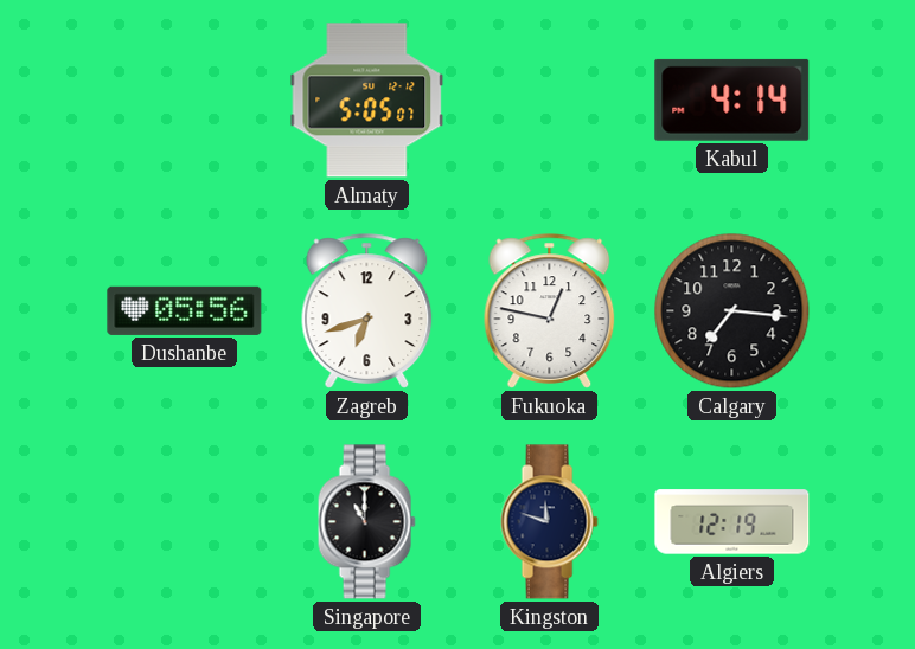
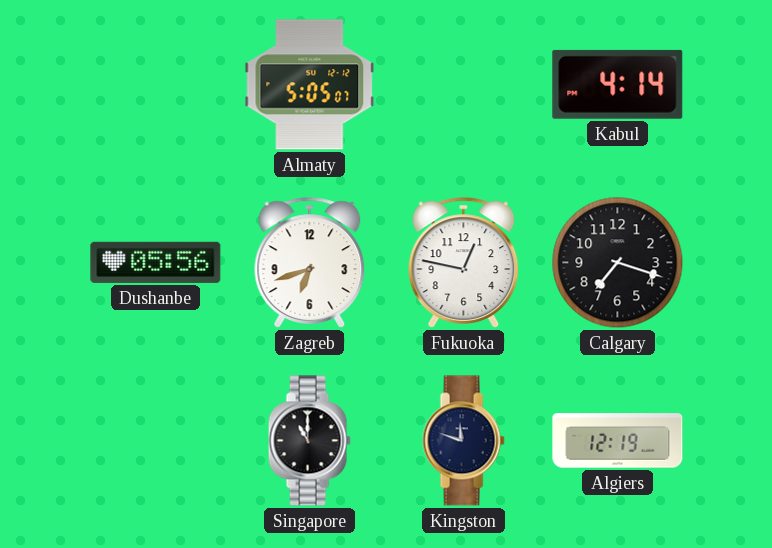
Calgary: 7:16 -> 7:18 (618, 263)
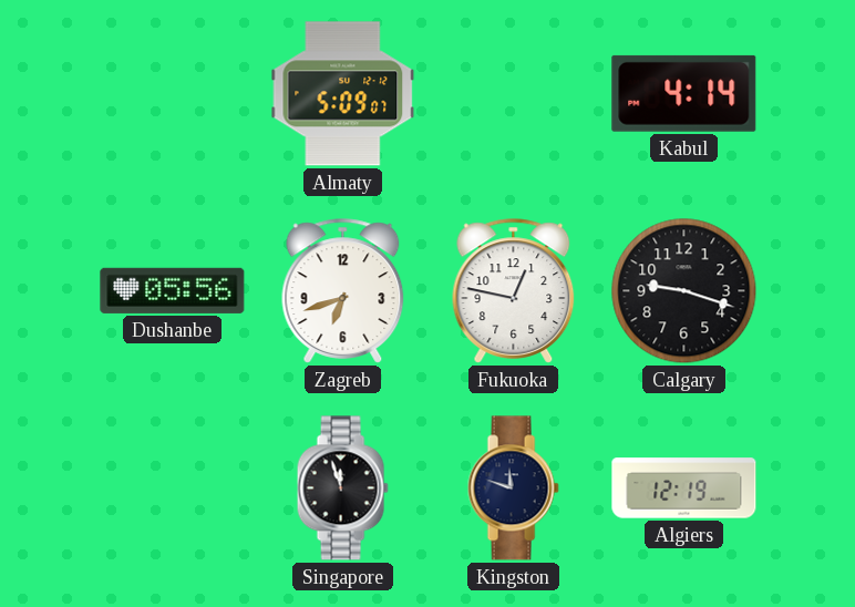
Almaty: 5:05 -> 5:09 (343, 94)
Calgary: 7:18 -> 9:18 (684, 291)
Singapore: 11:00 -> 11:57 (342, 488)
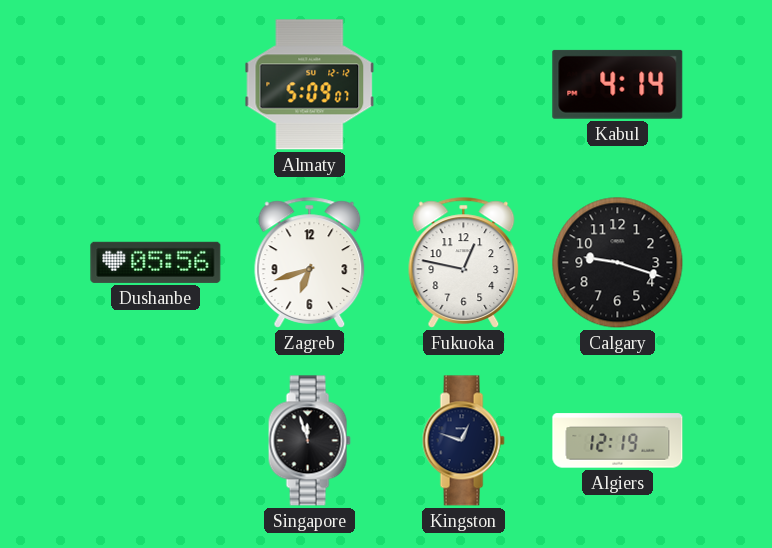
Kingston: 11:48 -> 12:48 (463, 441)
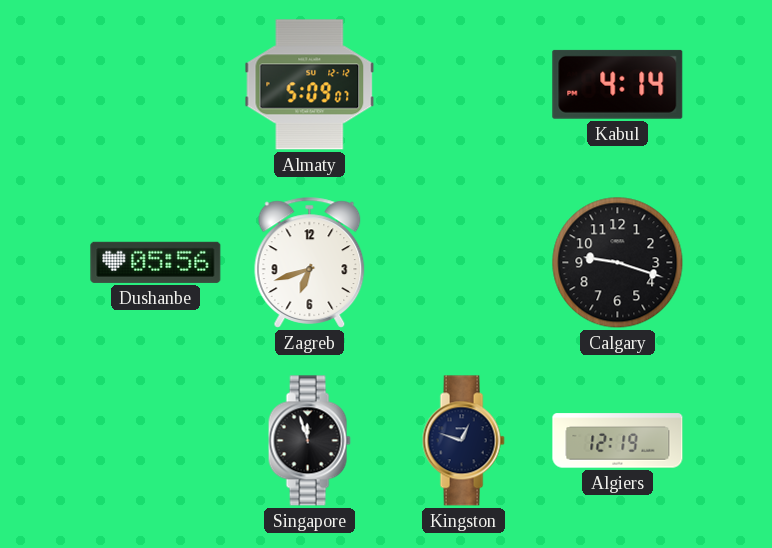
Fukuoka: 12:47 -> none (464, 263)
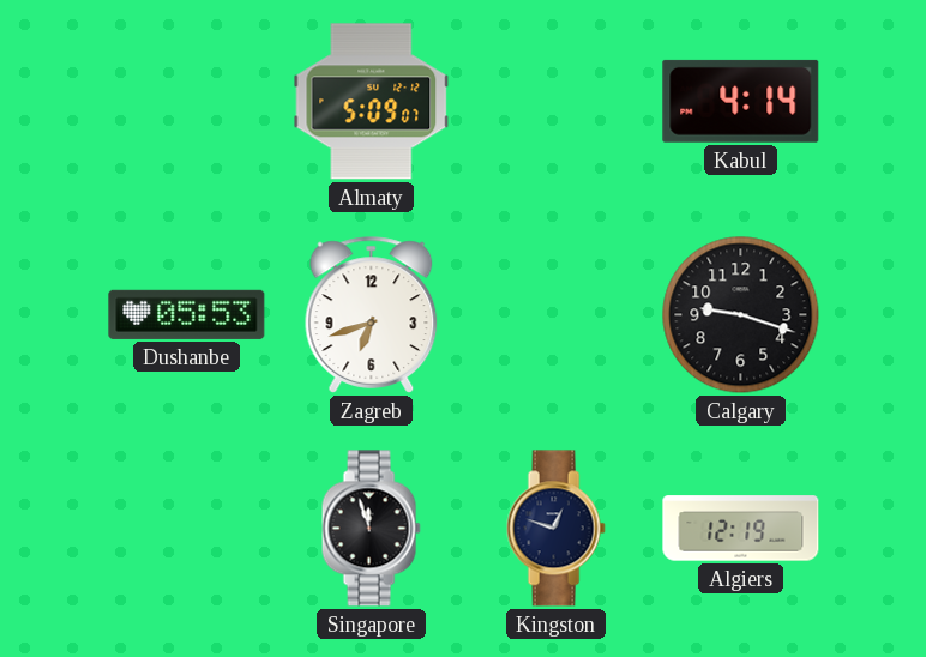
Dushanbe: 05:56 -> 05:53 (187, 314)
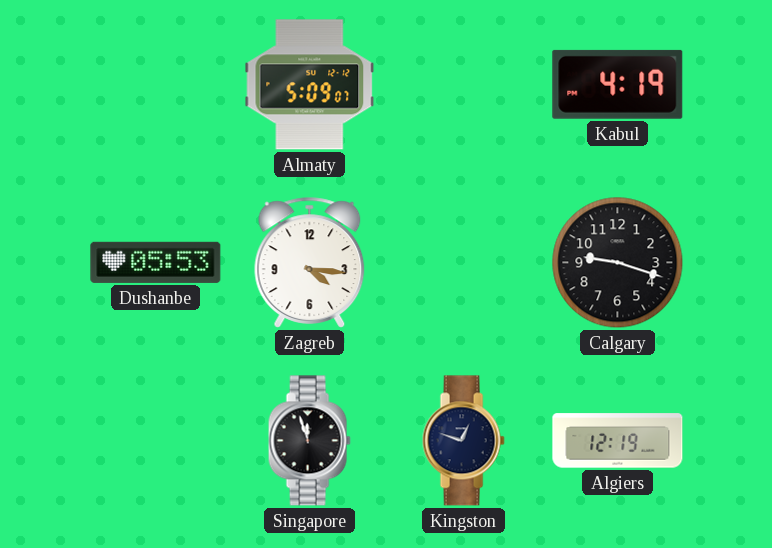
Kabul: 4:14 -> 4:19 (618, 84)
Zagreb: 6:42 -> 4:16 (310, 263)
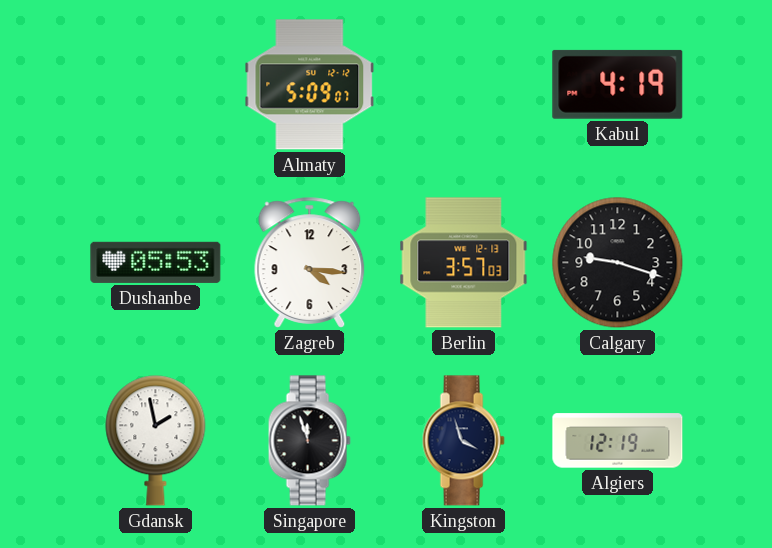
Berlin: none -> 3:57 (464, 263)
Gdansk: none -> 1:58 (156, 441)
Kingston: 12:48 -> 3:57 (463, 441)
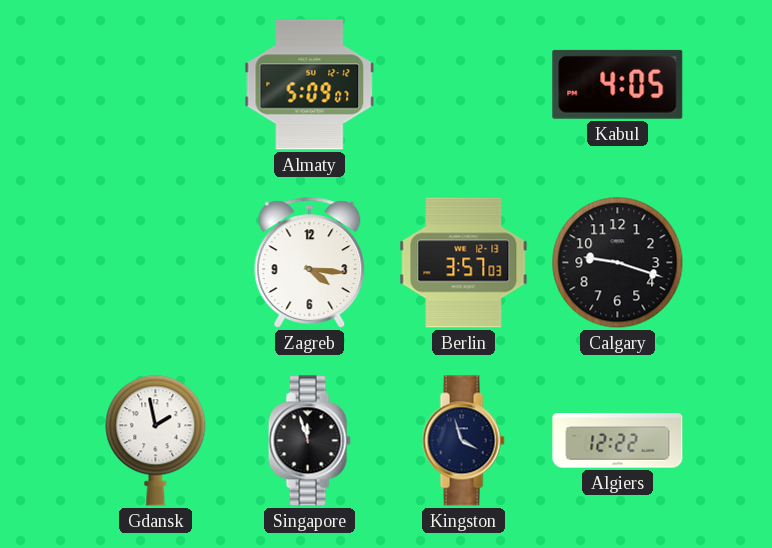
Kabul: 4:19 -> 4:05 (618, 84)
Dushanbe: 05:53 -> none (156, 262)
Algiers: 12:19 -> 12:22 (618, 441)
